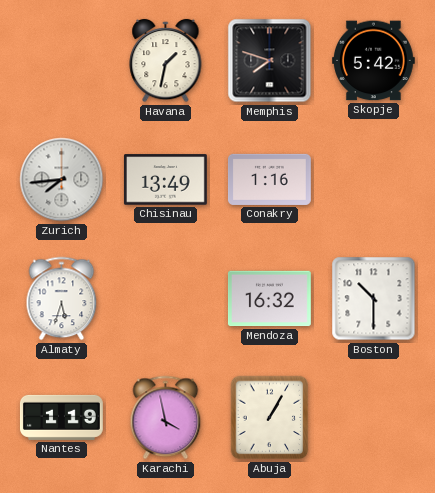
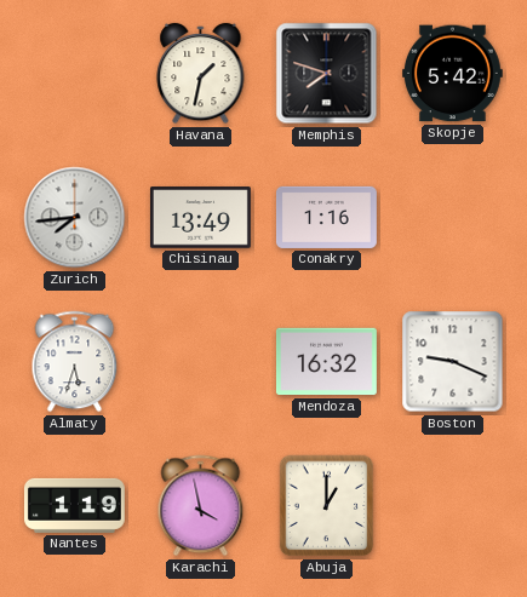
Boston: 10:30 -> 9:19 (453, 362)
Abuja: 1:05 -> 1:00 (327, 506)
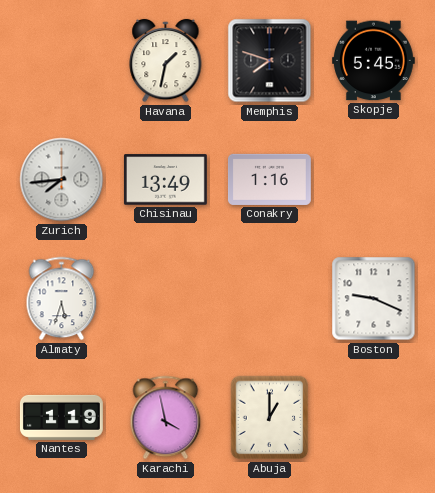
Skopje: 5:42 -> 5:45 (373, 61)
Mendoza: 16:32 -> none (326, 362)
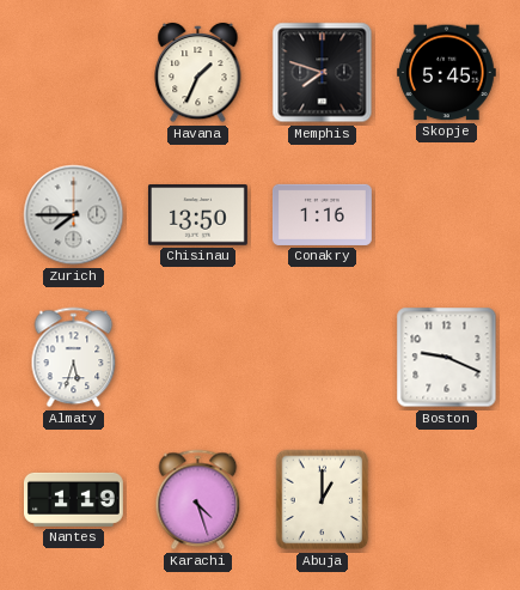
Havana: 1:32 -> 1:34 (198, 73)
Zurich: 7:44 -> 7:45 (74, 215)
Chisinau: 13:49 -> 13:50 (197, 215)
Karachi: 3:58 -> 4:27 (198, 500)
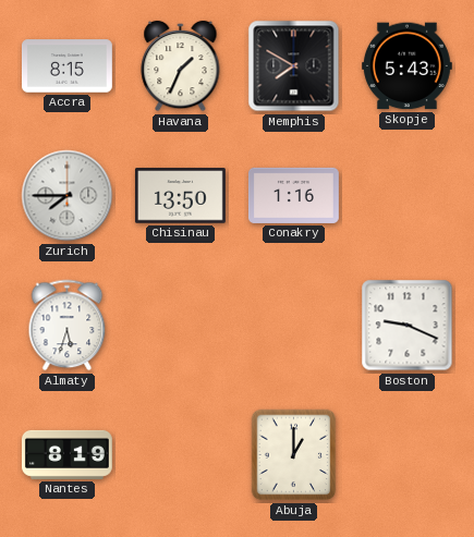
Accra: none -> 8:15 (66, 66)
Memphis: 7:48 -> 7:50 (294, 66)
Skopje: 5:45 -> 5:43 (406, 66)
Nantes: 1:19 -> 8:19 (66, 454)
Karachi: 4:27 -> none (198, 500)
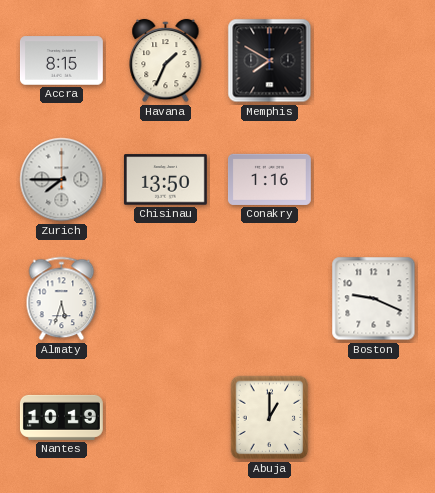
Skopje: 5:43 -> none (406, 66)
Nantes: 8:19 -> 10:19 (61, 417)
